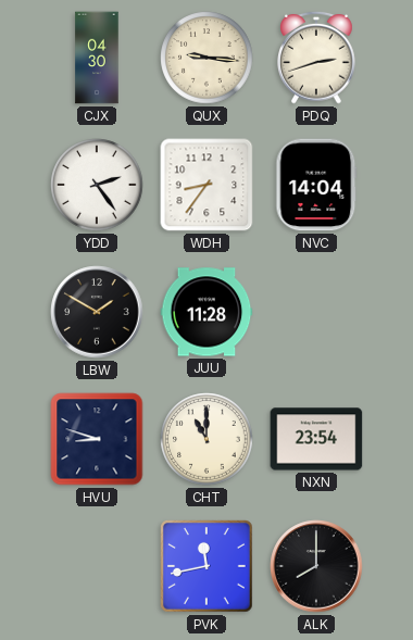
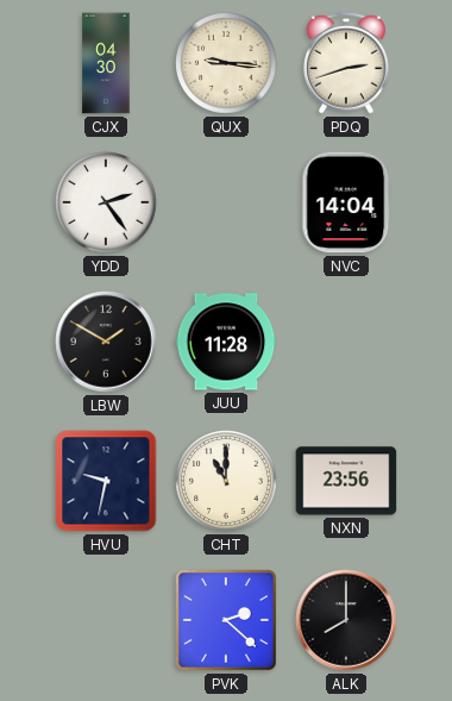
WDH: 8:36 -> none (206, 185)
HVU: 8:48 -> 9:32 (106, 481)
NXN: 23:54 -> 23:56 (346, 481)
PVK: 11:43 -> 2:22 (227, 621)
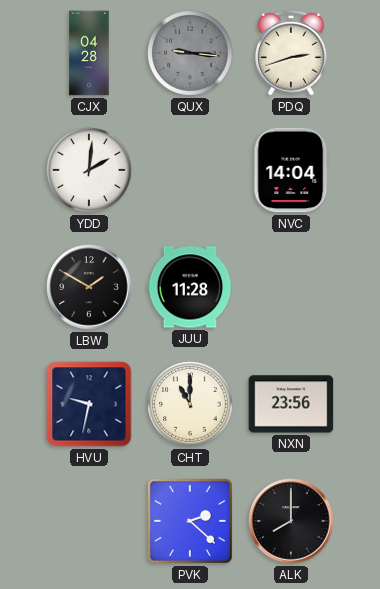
CJX: 04:30 -> 04:28 (89, 53)
QUX dial: cream -> grey (190, 53)
YDD: 2:24 -> 2:01 (89, 170)
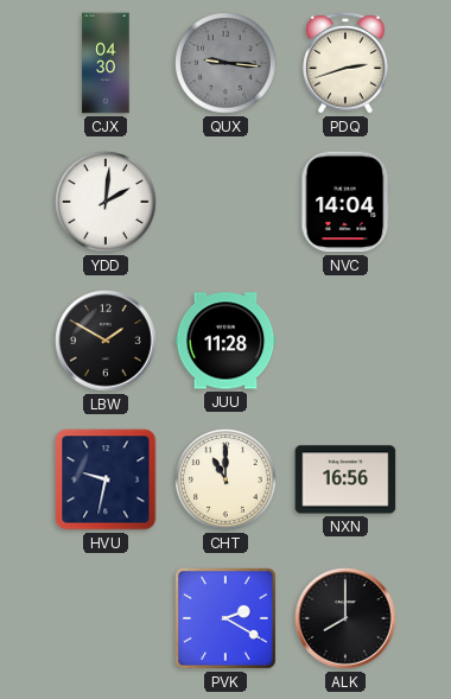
CJX: 04:28 -> 04:30 (106, 63)
NXN: 23:56 -> 16:56 (345, 479)
PVK: 2:22 -> 2:20 (227, 619)
